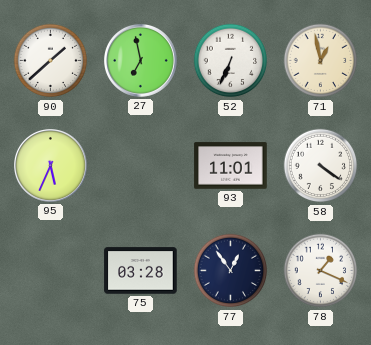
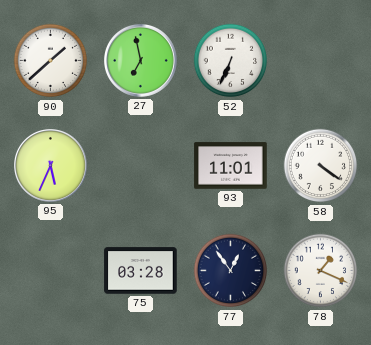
71: 12:58 -> none (321, 61)
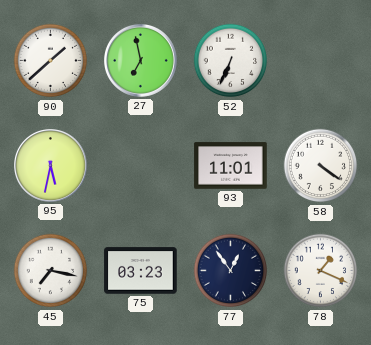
95: 5:34 -> 5:32 (51, 166)
45: none -> 7:17 (51, 271)
75: 03:28 -> 03:23 (141, 271)
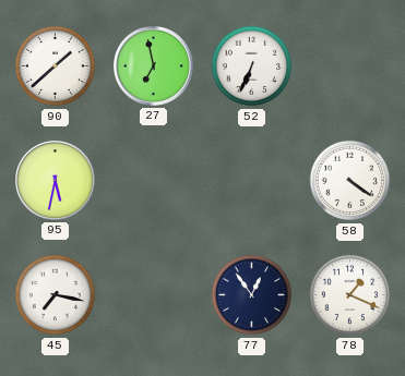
93: 11:01 -> none (231, 166)
75: 03:23 -> none (141, 271)
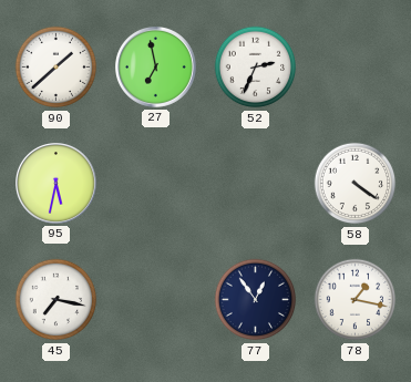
52: 6:34 -> 2:34 (256, 68)
78: 1:19 -> 1:17 (356, 300)
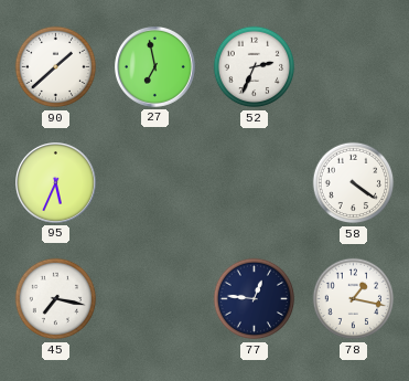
95: 5:32 -> 5:34 (56, 183)
77: 12:54 -> 12:46 (255, 299)
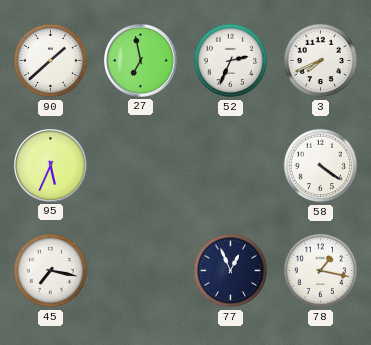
3: none -> 7:41 (321, 61)
77: 12:46 -> 12:56 (231, 271)
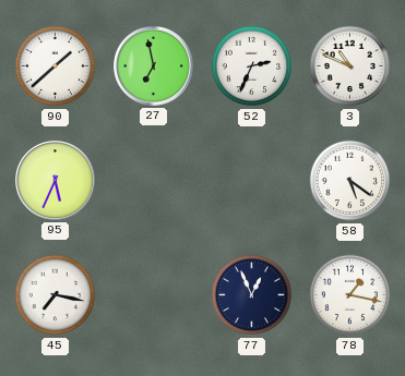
3: 7:41 -> 10:49 (350, 66)
58: 4:21 -> 5:21 (350, 181)
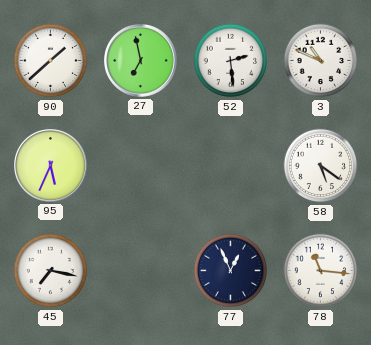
52: 2:34 -> 2:29 (231, 61)
78: 1:17 -> 11:16 (321, 271)
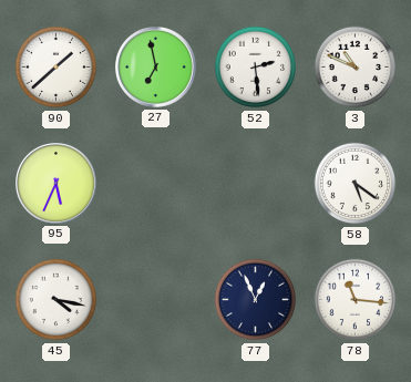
45: 7:17 -> 4:17 (56, 300)
